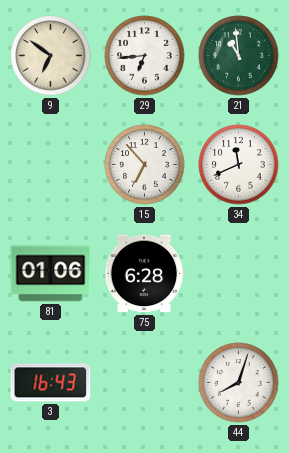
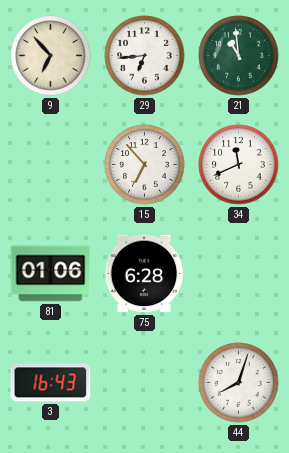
9: 6:51 -> 6:53 (51, 56)
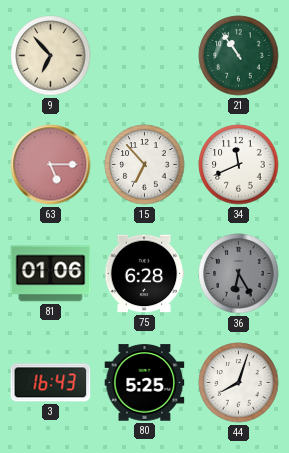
29: 6:44 -> none (145, 56)
21: 10:59 -> 10:54 (239, 56)
63: none -> 5:15 (51, 165)
36: none -> 6:25 (239, 274)
80: none -> 5:25 (145, 383)
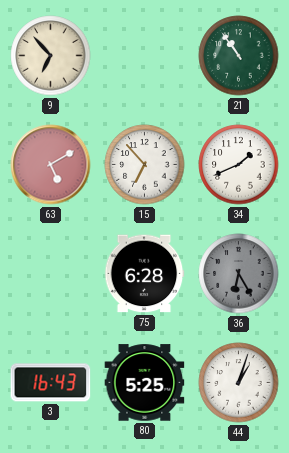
63: 5:15 -> 5:10 (51, 165)
34: 11:41 -> 1:41 (239, 165)
81: 01:06 -> none (51, 274)
44: 8:03 -> 1:03 (239, 383)
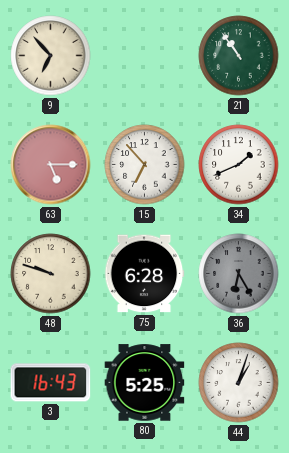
63: 5:10 -> 5:15 (51, 165)
48: none -> 9:48 (51, 274)
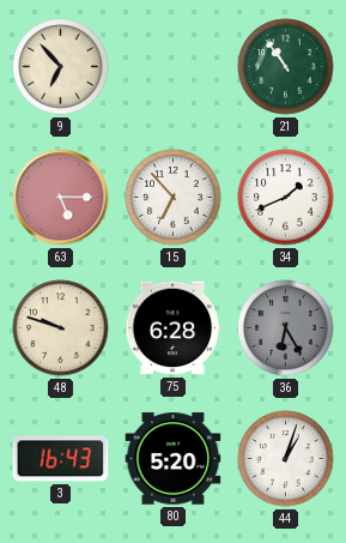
80: 5:25 -> 5:20 (174, 459)
